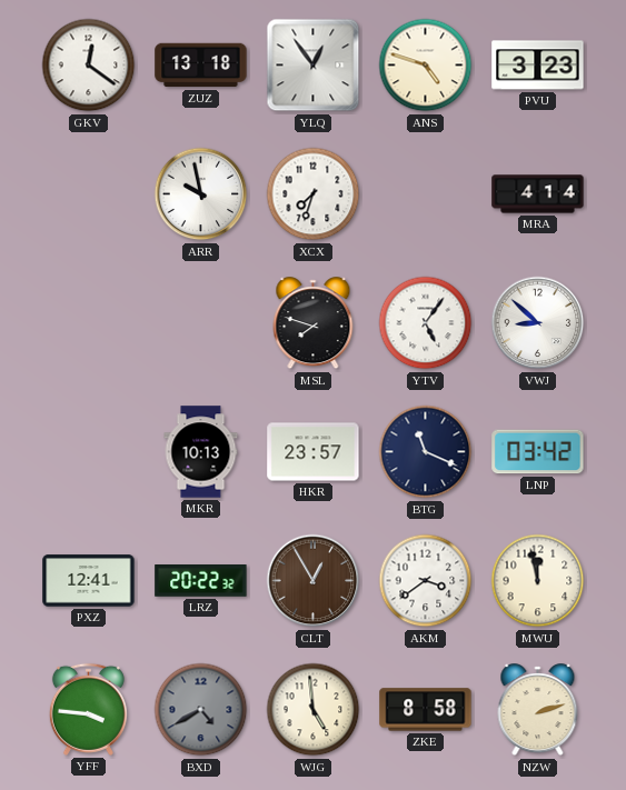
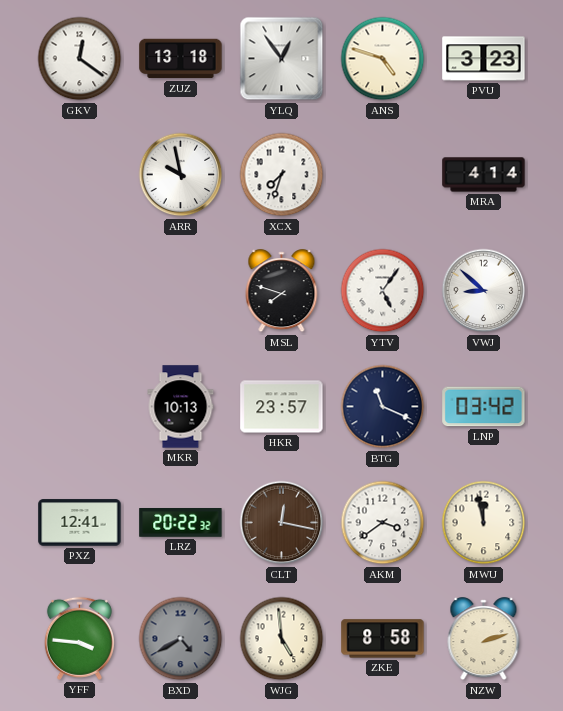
CLT: 12:55 -> 12:17 (282, 523)
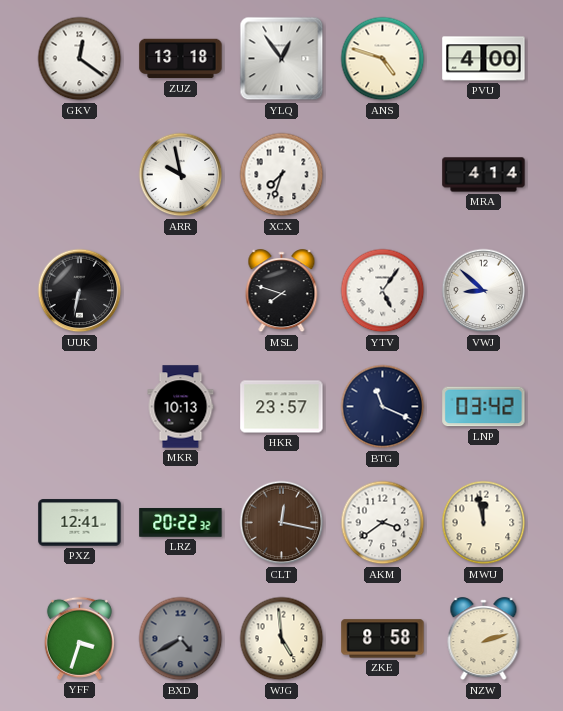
PVU: 3:23 -> 4:00 (484, 59)
UUK: none -> 6:32 (80, 291)
YFF: 3:46 -> 3:33 (79, 638)
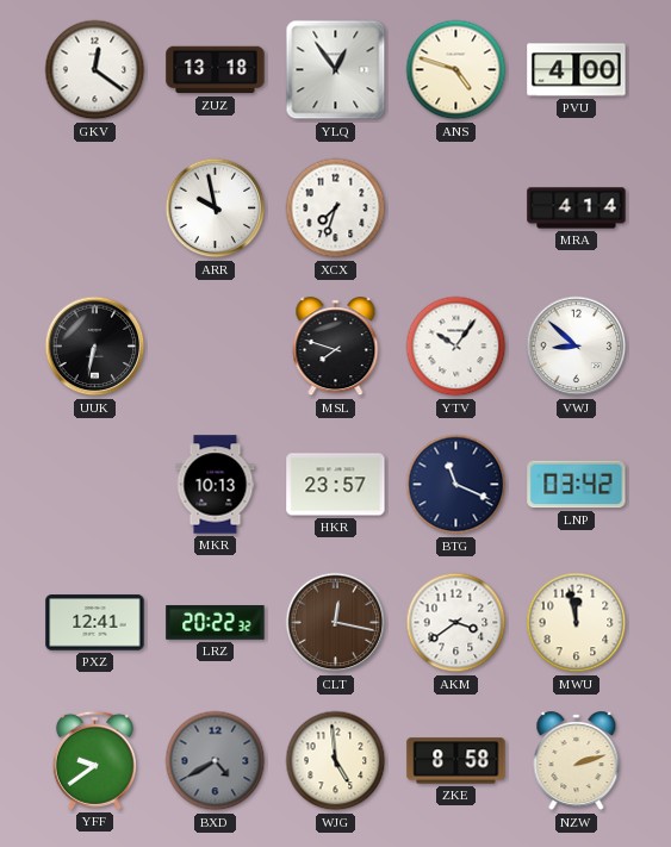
YTV: 5:06 -> 10:06 (456, 347)
YFF: 3:33 -> 9:39 (94, 760)
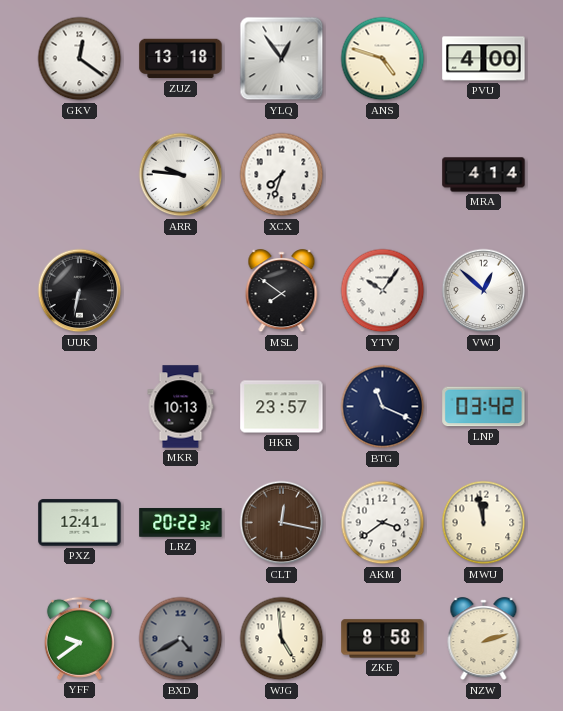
ARR: 9:58 -> 9:46 (181, 175)
MSL: 7:48 -> 7:51 (282, 291)
VWJ: 8:52 -> 12:52 (484, 291)
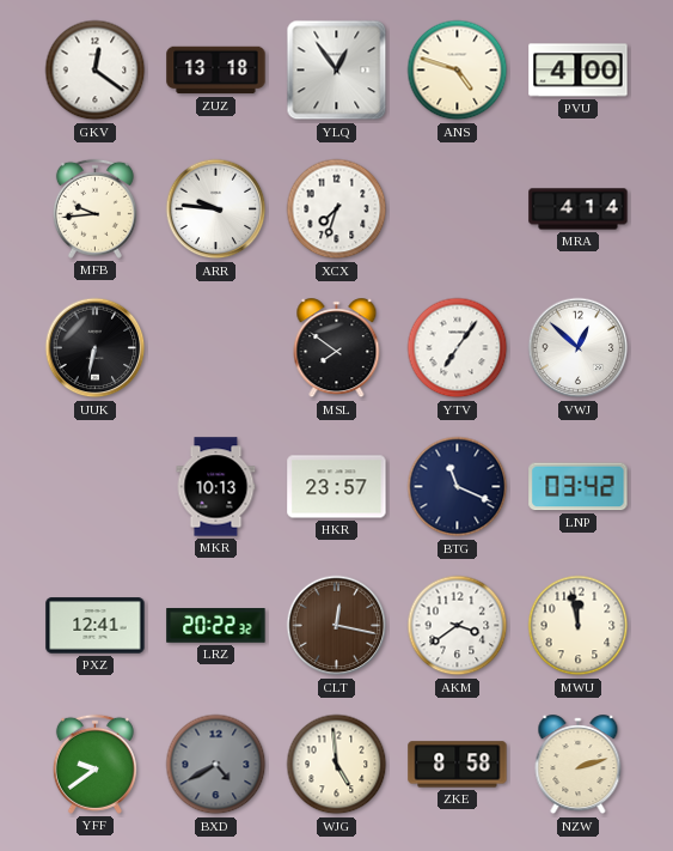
MFB: none -> 9:44 (94, 208)
YTV: 10:06 -> 7:06 (458, 348)
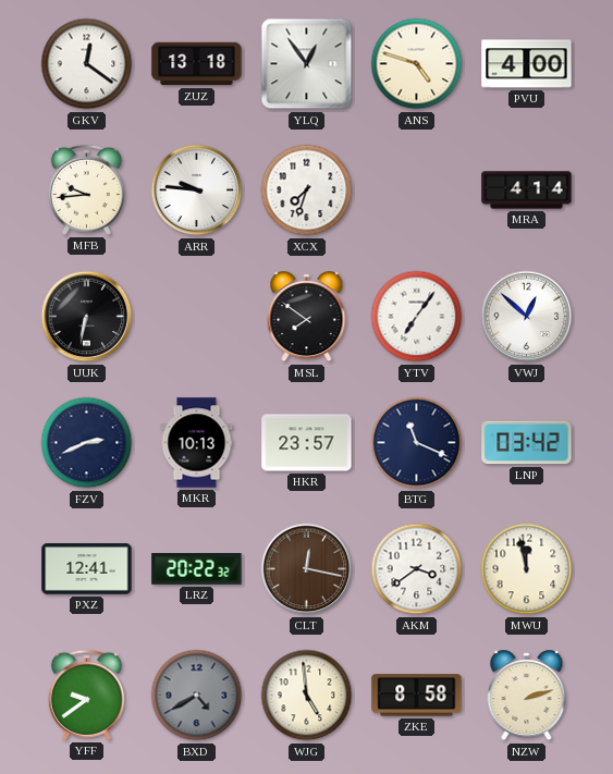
FZV: none -> 2:41 (87, 443)
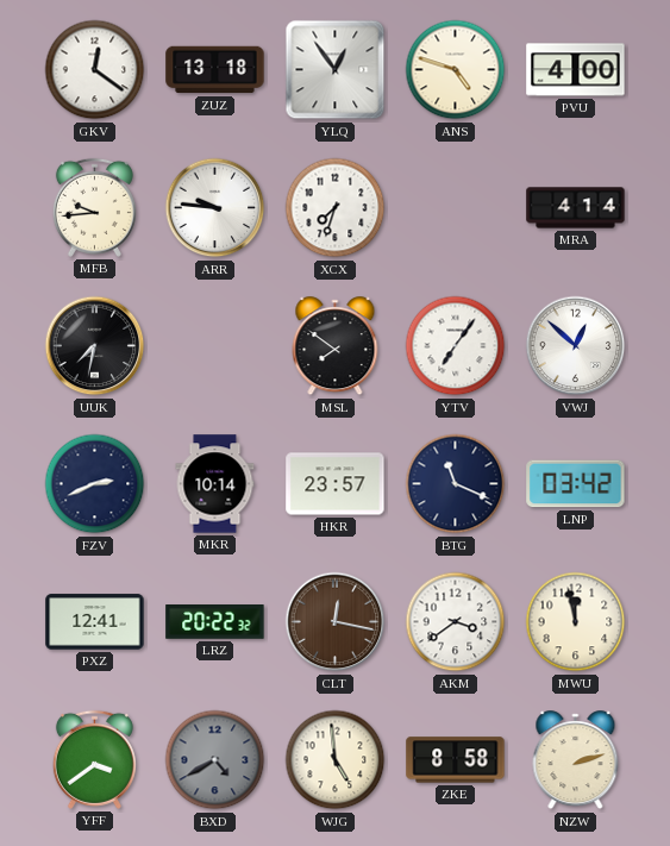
UUK: 6:32 -> 7:32 (95, 346)
MKR: 10:13 -> 10:14 (215, 484)
YFF: 9:39 -> 3:39 (94, 759)
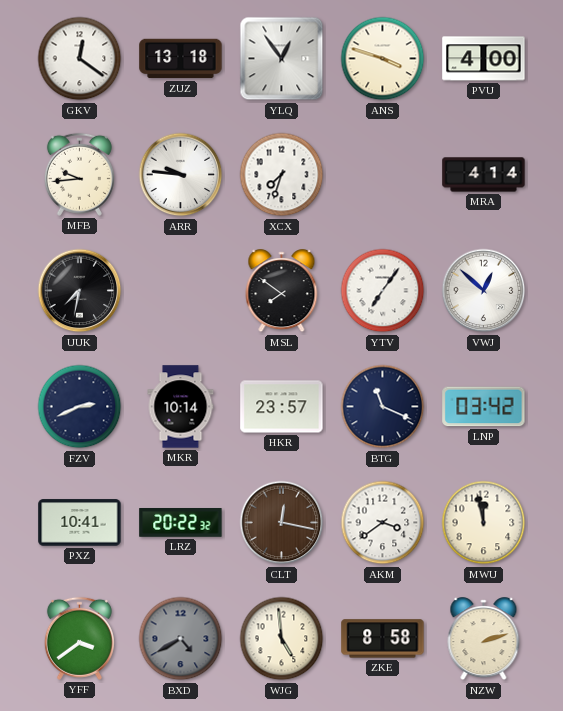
ANS: 4:48 -> 3:48 (383, 59)
PXZ: 12:41 -> 10:41 (80, 523)
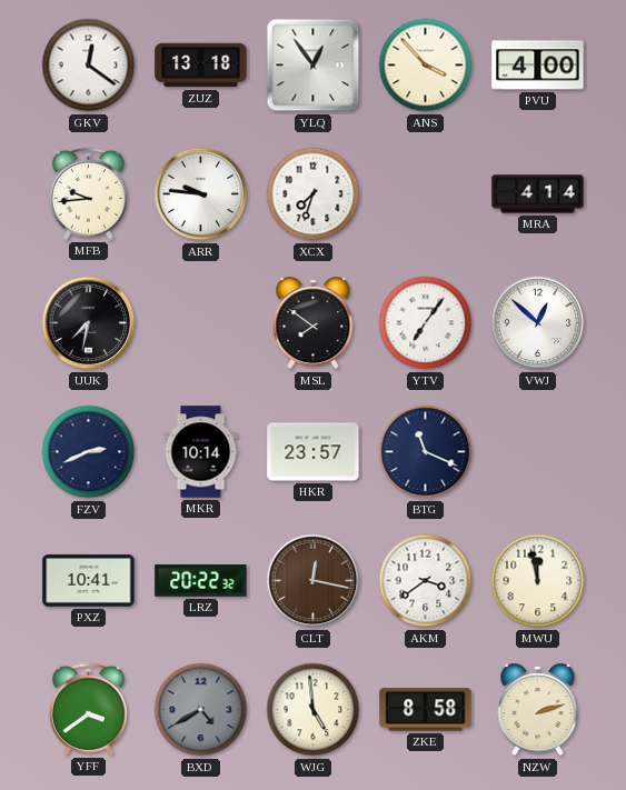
ANS: 3:48 -> 3:53 (426, 66)
LNP: 03:42 -> none (484, 407)
